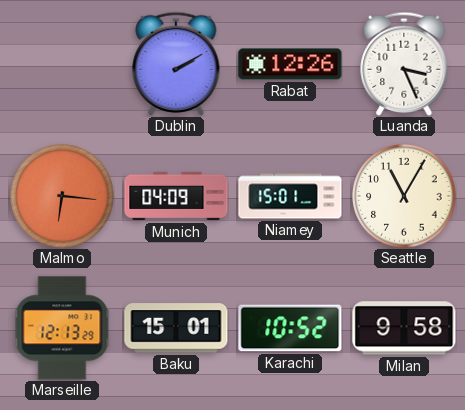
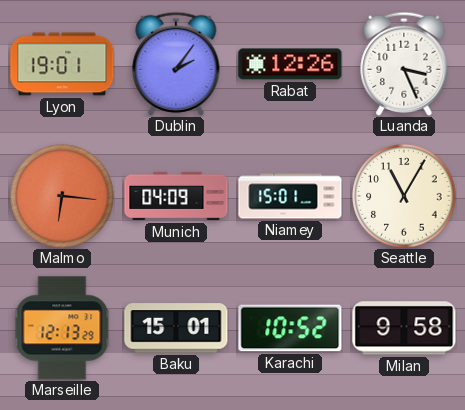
Lyon: none -> 19:01 (62, 64)
Dublin: 2:10 -> 2:06 (176, 64)
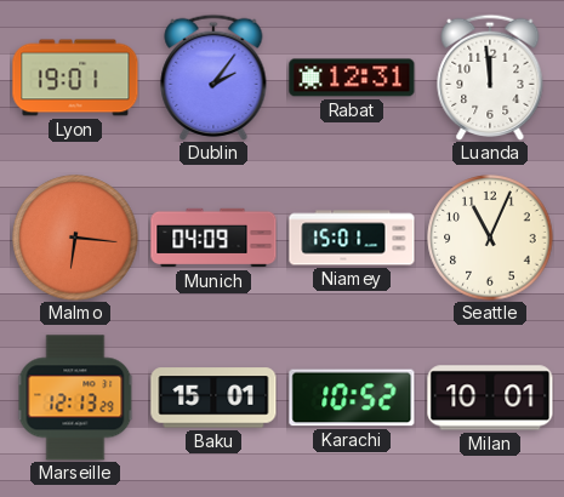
Rabat: 12:26 -> 12:31 (352, 78)
Luanda: 3:26 -> 11:59 (490, 78)
Seattle: 11:05 -> 11:04 (490, 238)
Milan: 9:58 -> 10:01 (490, 398)
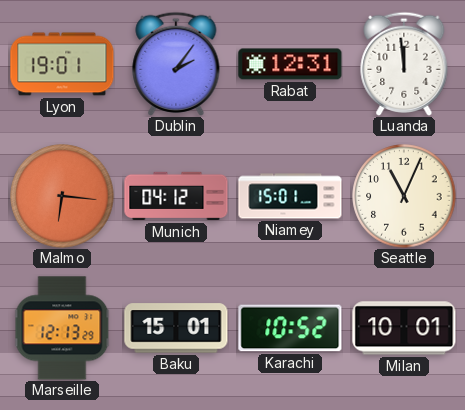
Munich: 04:09 -> 04:12 (176, 196)
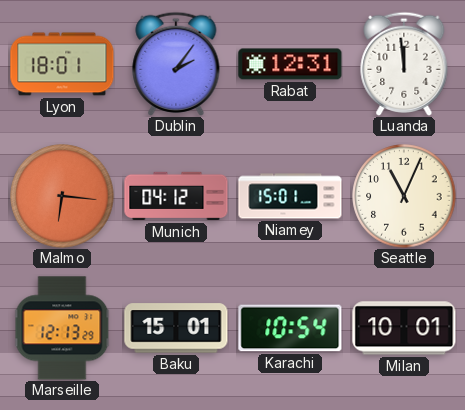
Lyon: 19:01 -> 18:01 (62, 64)
Karachi: 10:52 -> 10:54 (290, 328)
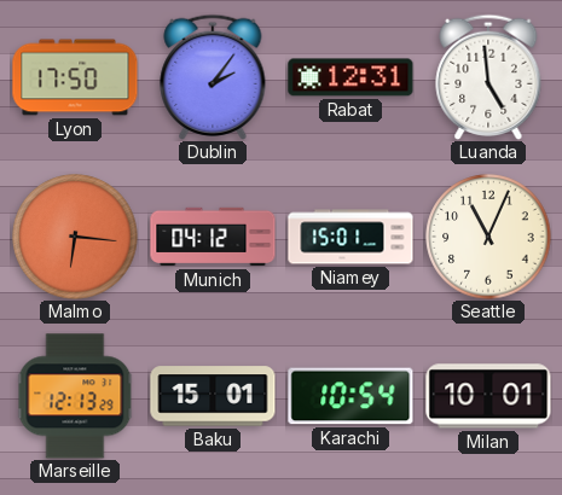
Lyon: 18:01 -> 17:50 (75, 77)
Luanda: 11:59 -> 4:59 (488, 77)
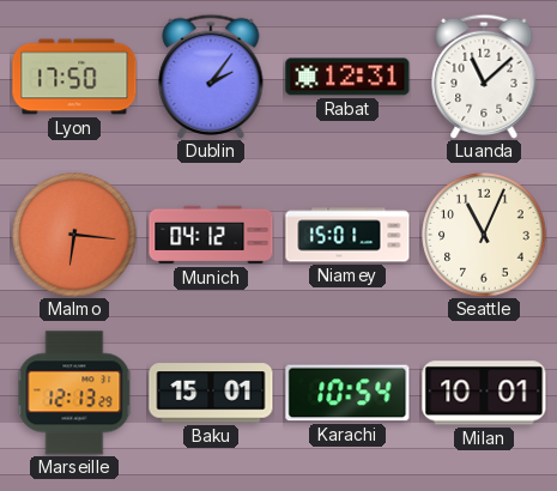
Luanda: 4:59 -> 11:08 (484, 77)
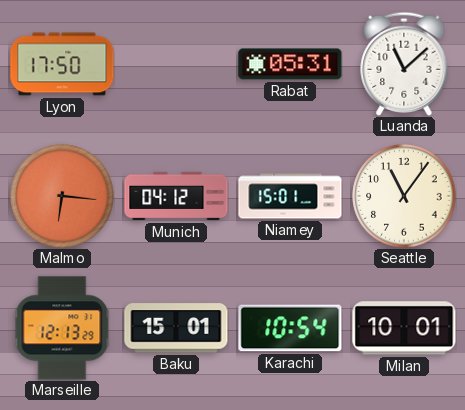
Dublin: 2:06 -> none (211, 77)
Rabat: 12:31 -> 05:31 (290, 64)
Seattle: 11:04 -> 11:06 (404, 196)
